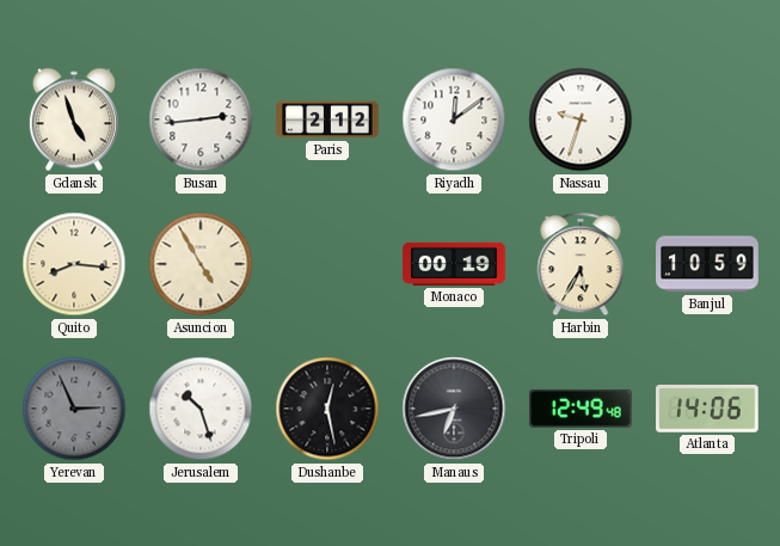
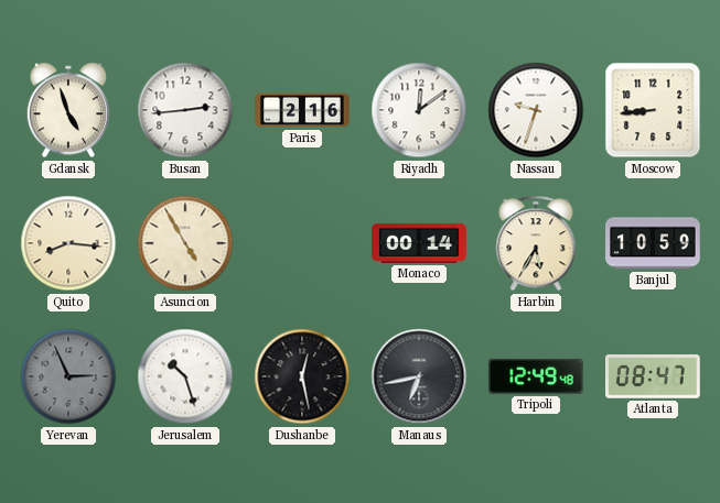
Paris: 2:12 -> 2:16 (302, 110)
Moscow: none -> 8:44 (653, 110)
Monaco: 00:19 -> 00:14 (419, 243)
Atlanta: 14:06 -> 08:47 (653, 376)
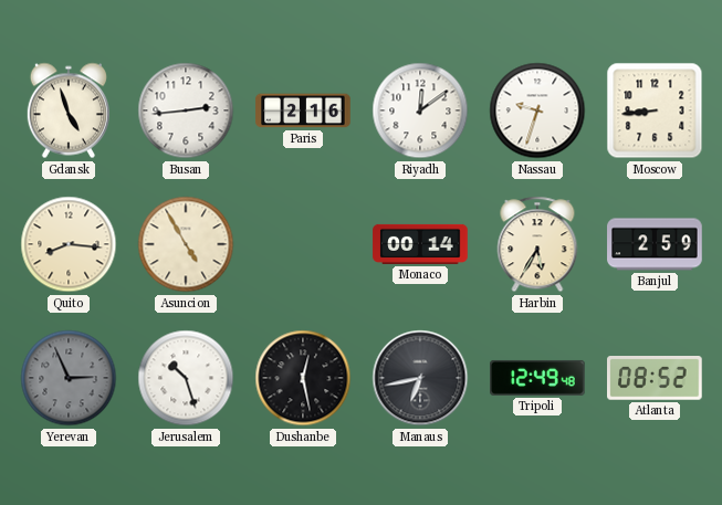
Banjul: 10:59 -> 2:59 (655, 244)
Atlanta: 08:47 -> 08:52 (655, 378)
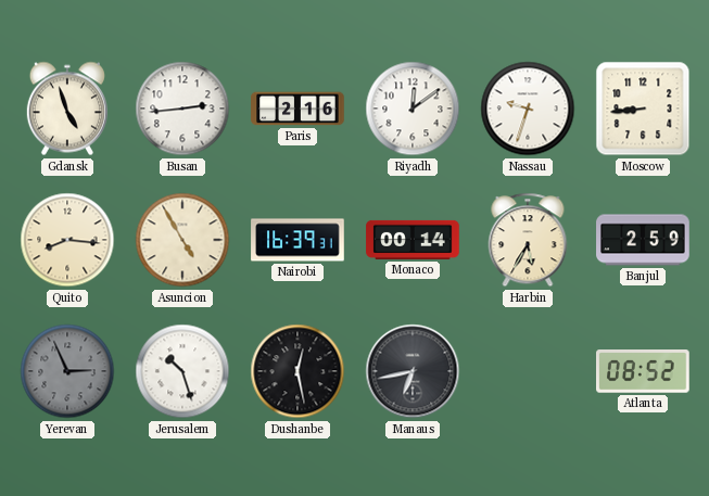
Nairobi: none -> 16:39 (297, 240)
Tripoli: 12:49 -> none (537, 378)
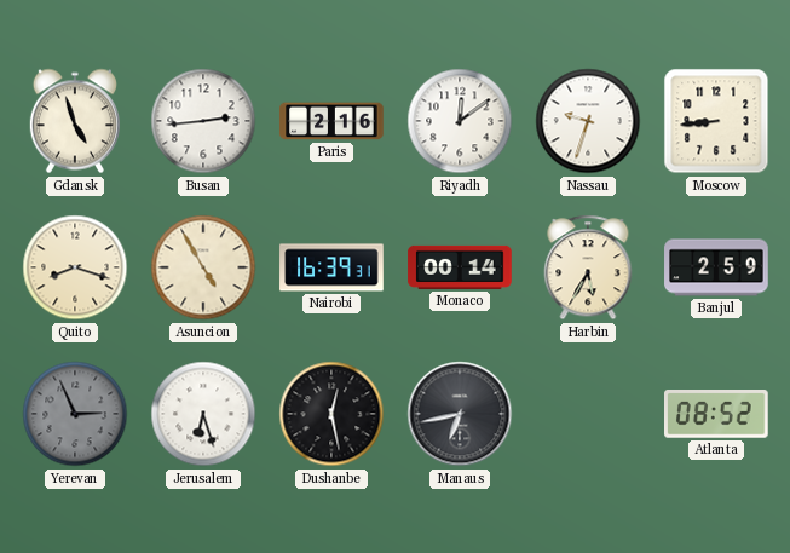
Quito: 8:16 -> 8:18 (75, 267)
Jerusalem: 10:27 -> 6:27 (203, 414)
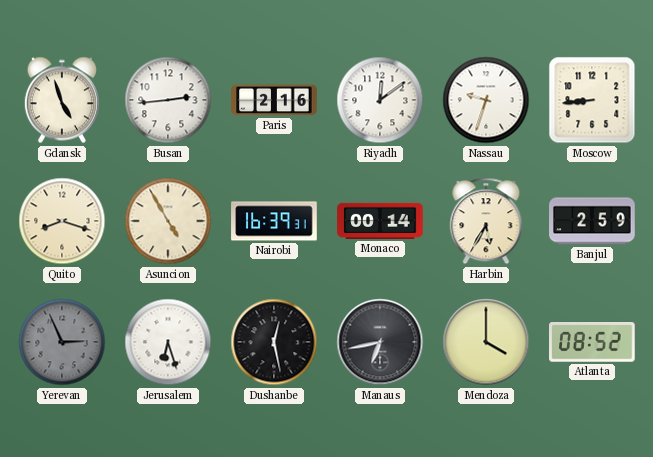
Mendoza: none -> 4:00 (486, 342)
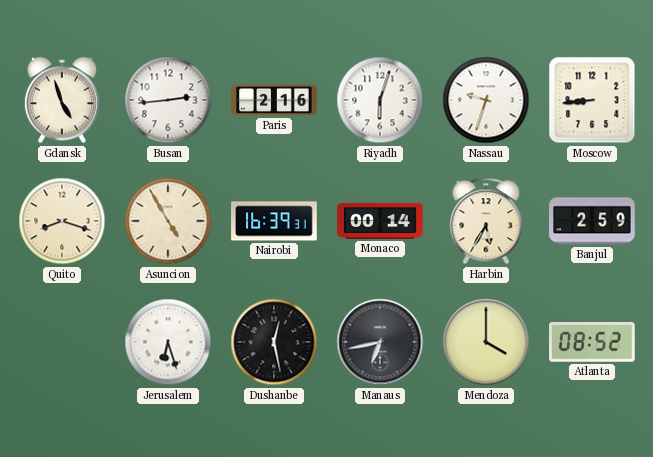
Riyadh: 12:09 -> 6:03 (380, 100)
Yerevan: 2:56 -> none (62, 342)
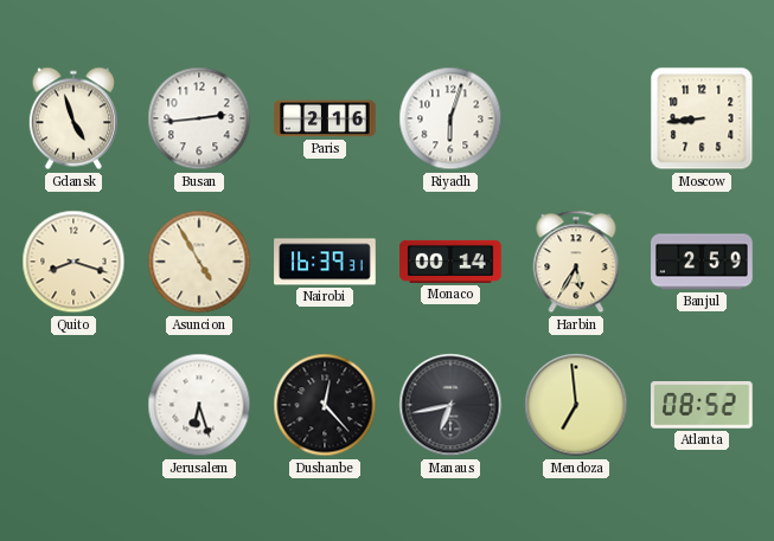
Nassau: 9:33 -> none (486, 100)
Dushanbe: 12:28 -> 12:23 (325, 405)
Mendoza: 4:00 -> 6:59 (576, 405)
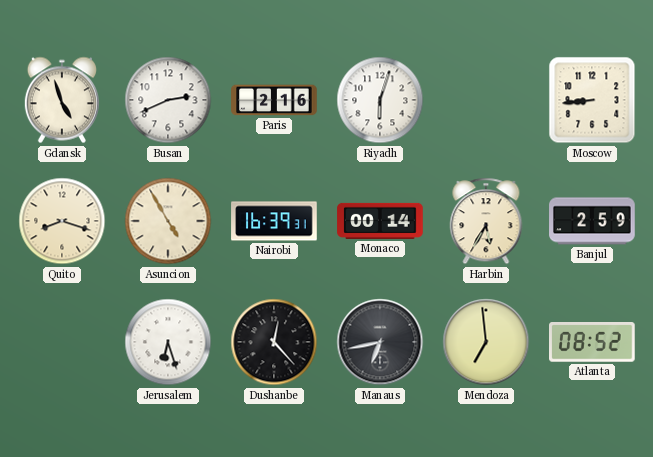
Busan: 2:44 -> 2:41 (168, 100)
